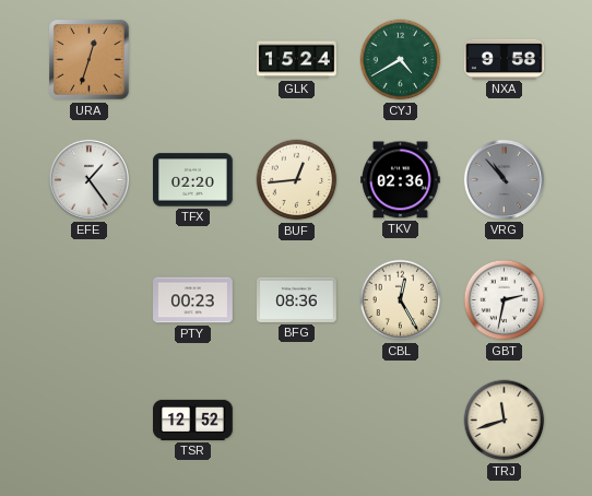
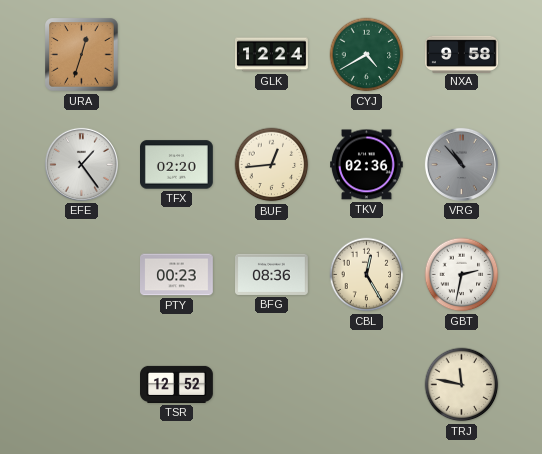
GLK: 15:24 -> 12:24 (272, 55)
TRJ: 11:42 -> 11:47 (462, 385)
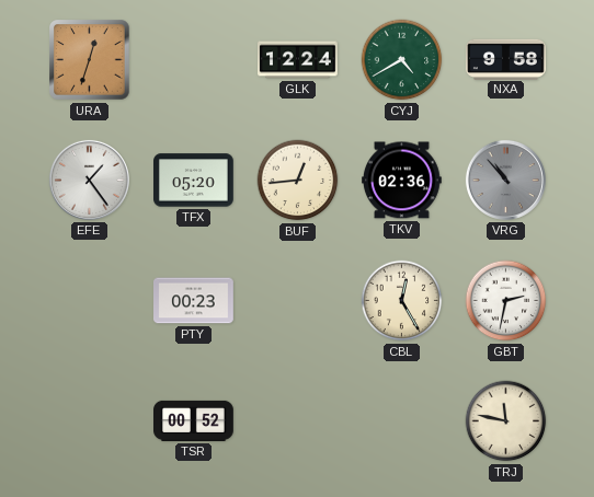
TFX: 02:20 -> 05:20 (194, 181)
BFG: 08:36 -> none (272, 274)
TSR: 12:52 -> 00:52 (194, 420)
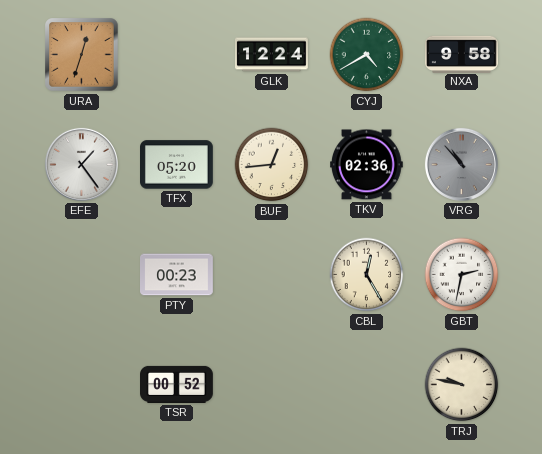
TRJ: 11:47 -> 9:47 (462, 385)
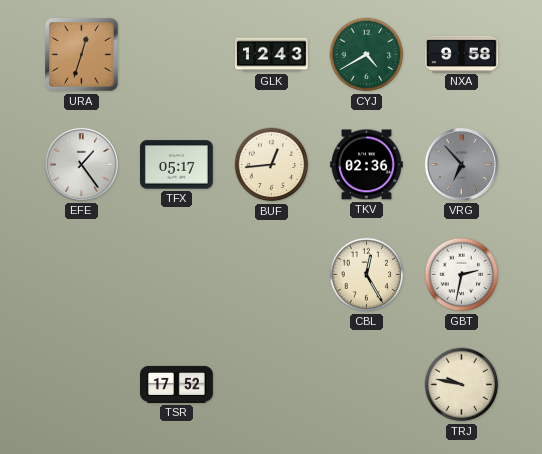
GLK: 12:24 -> 12:43 (272, 55)
TFX: 05:20 -> 05:17 (177, 165)
VRG: 10:53 -> 6:53 (461, 164)
PTY: 00:23 -> none (177, 275)
TSR: 00:52 -> 17:52 (177, 384)
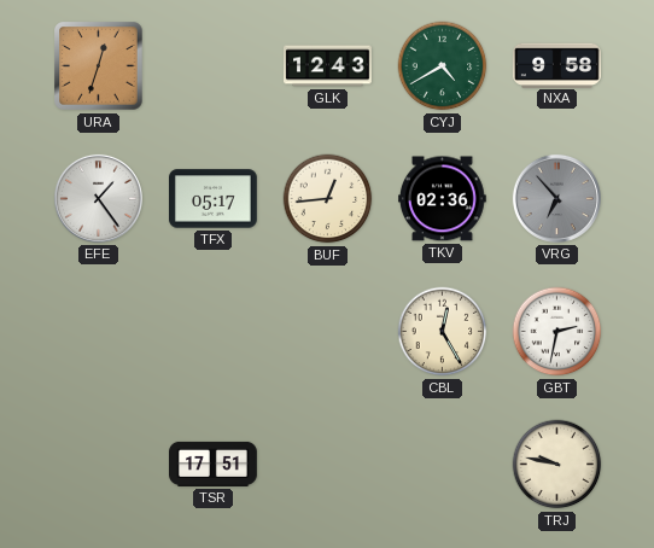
TSR: 17:52 -> 17:51 (214, 464)
